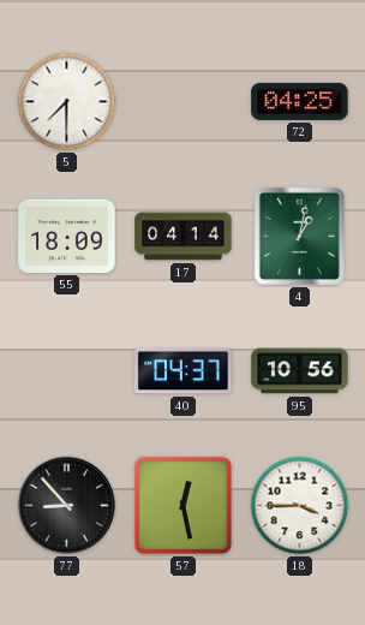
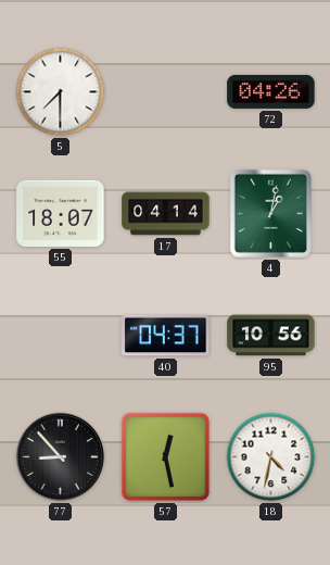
72: 04:25 -> 04:26 (271, 91)
55: 18:09 -> 18:07 (61, 213)
18: 3:45 -> 4:32 (271, 457)
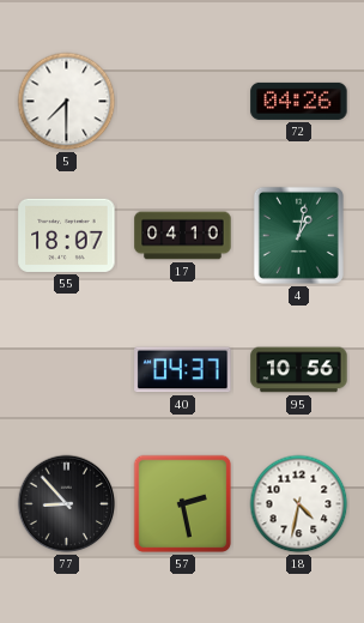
17: 04:14 -> 04:10 (183, 236)
57: 12:28 -> 2:28 (183, 504)
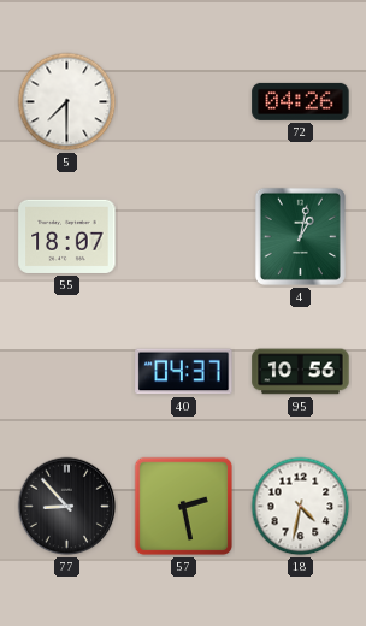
17: 04:10 -> none (183, 236)
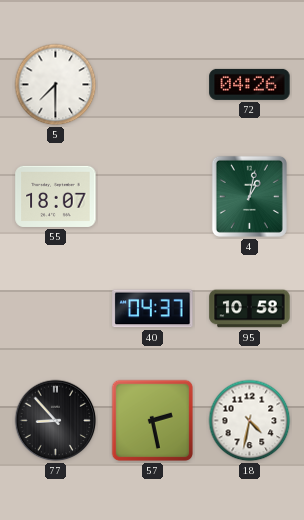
95: 10:56 -> 10:58 (250, 309)
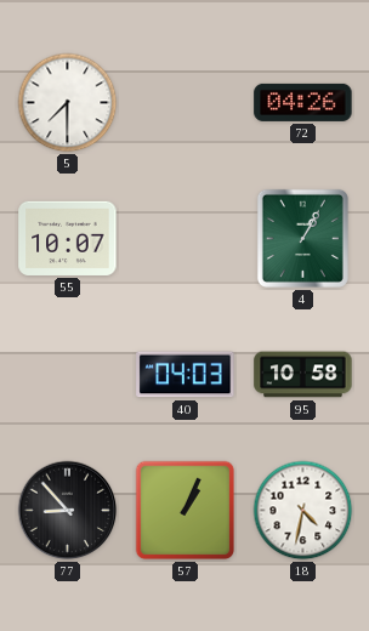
55: 18:07 -> 10:07 (68, 238)
4: 1:02 -> 1:05 (302, 238)
40: 04:37 -> 04:03 (186, 375)
57: 2:28 -> 1:04 (186, 511)
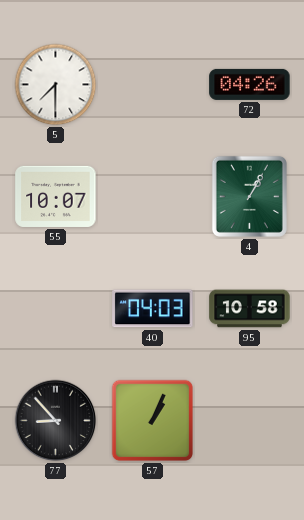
18: 4:32 -> none (303, 511)
